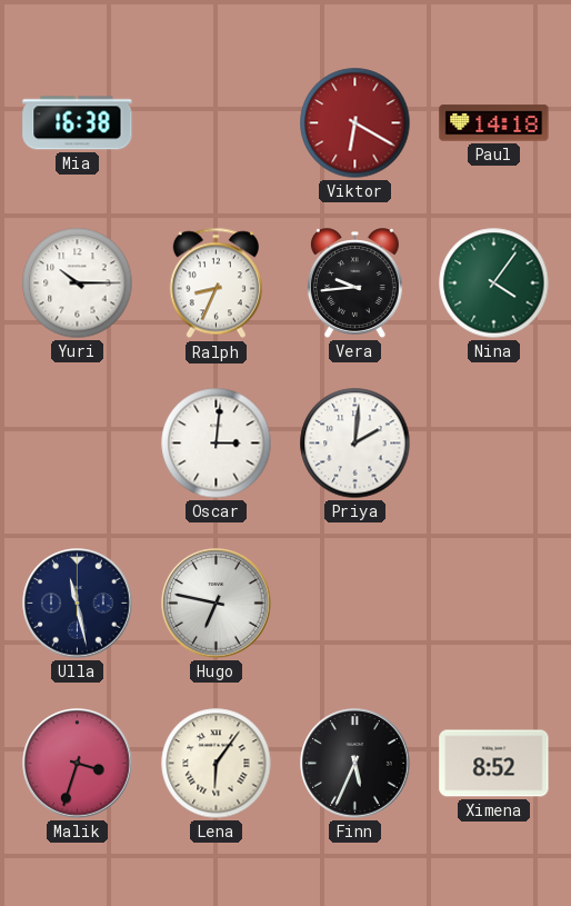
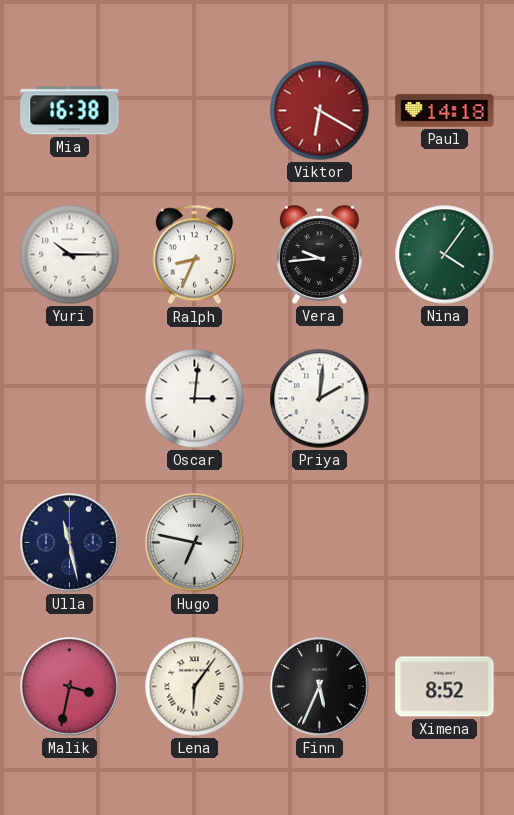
Malik: 3:33 -> 3:32 (70, 687)
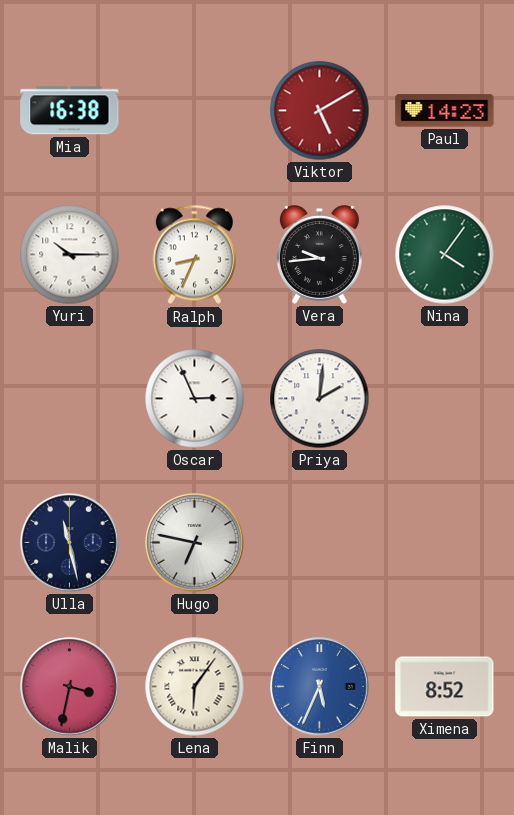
Viktor: 6:20 -> 5:10 (320, 111)
Paul: 14:18 -> 14:23 (445, 111)
Oscar: 3:01 -> 2:56 (195, 399)
Finn dial: black -> blue (320, 687)
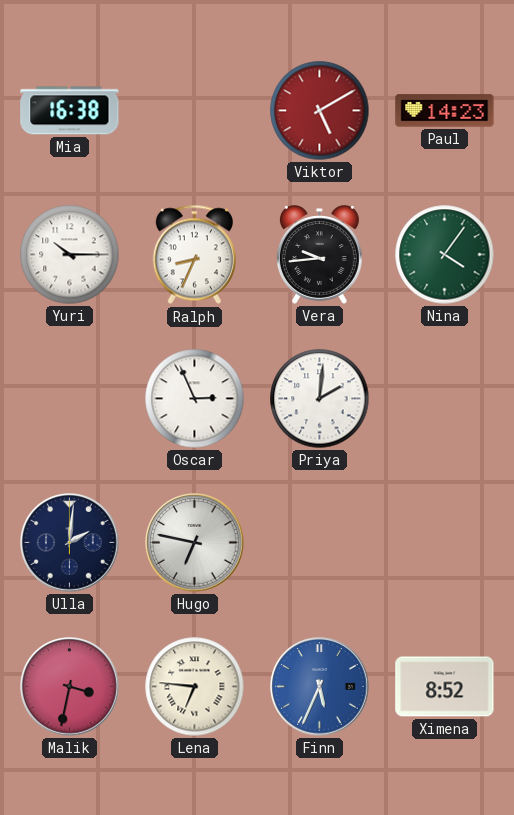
Ulla: 11:28 -> 2:01 (70, 543)
Lena: 6:06 -> 6:46 (195, 687)
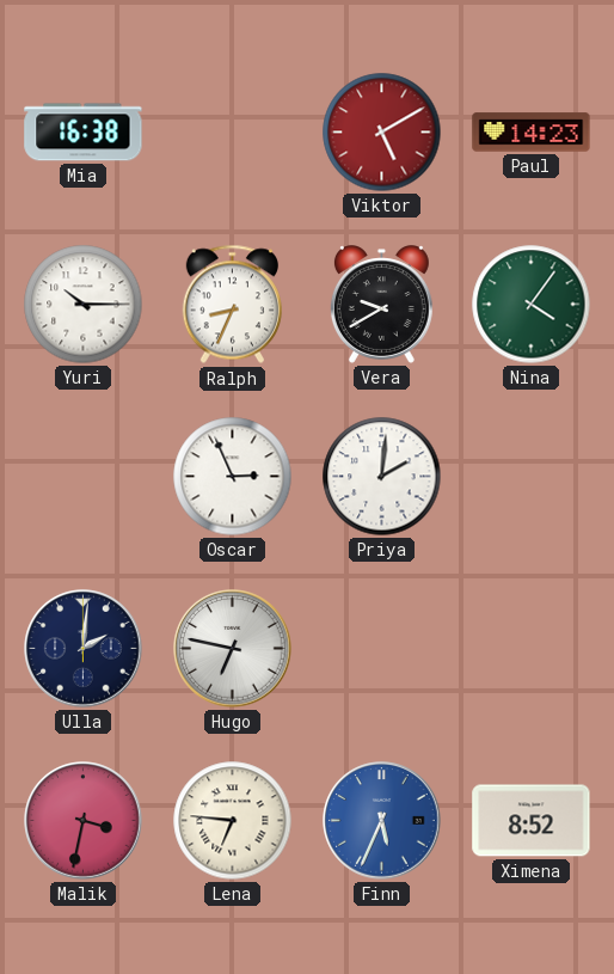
Vera: 9:44 -> 9:40 (381, 305)
